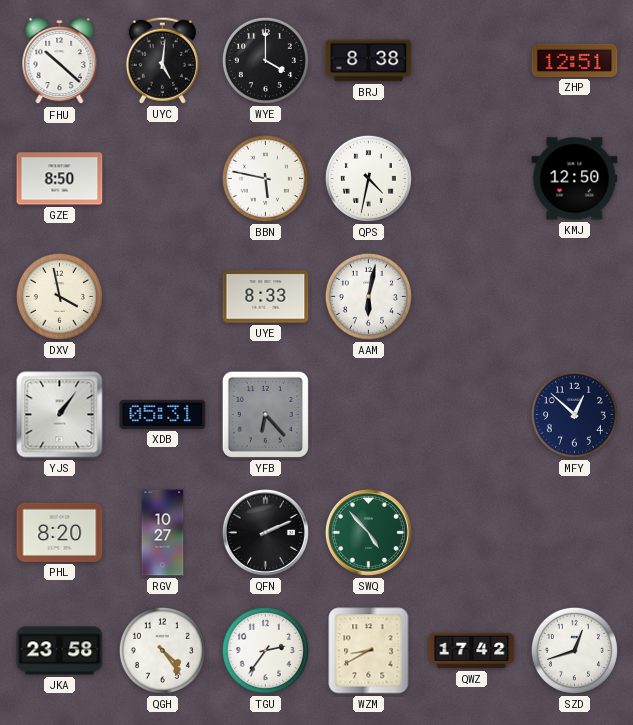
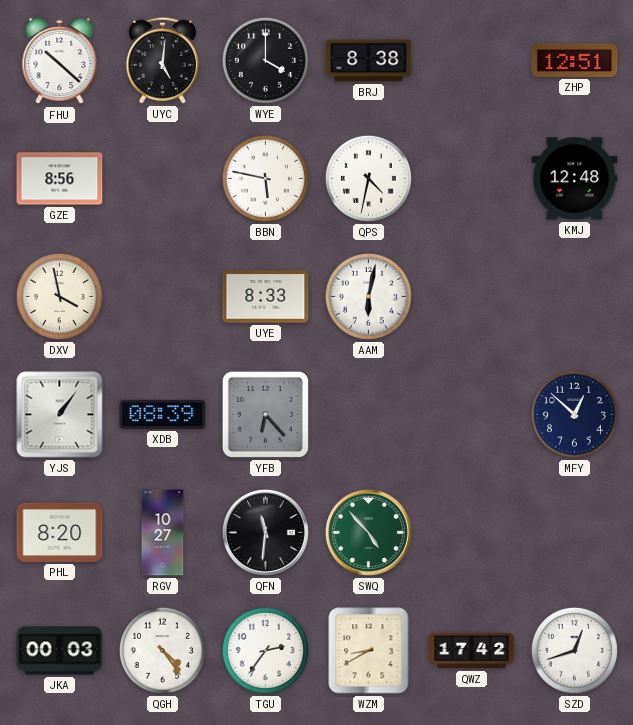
GZE: 8:50 -> 8:56 (60, 179)
KMJ: 12:50 -> 12:48 (575, 179)
XDB: 05:31 -> 08:39 (163, 414)
QFN: 2:11 -> 11:31 (265, 532)
JKA: 23:58 -> 00:03 (60, 651)
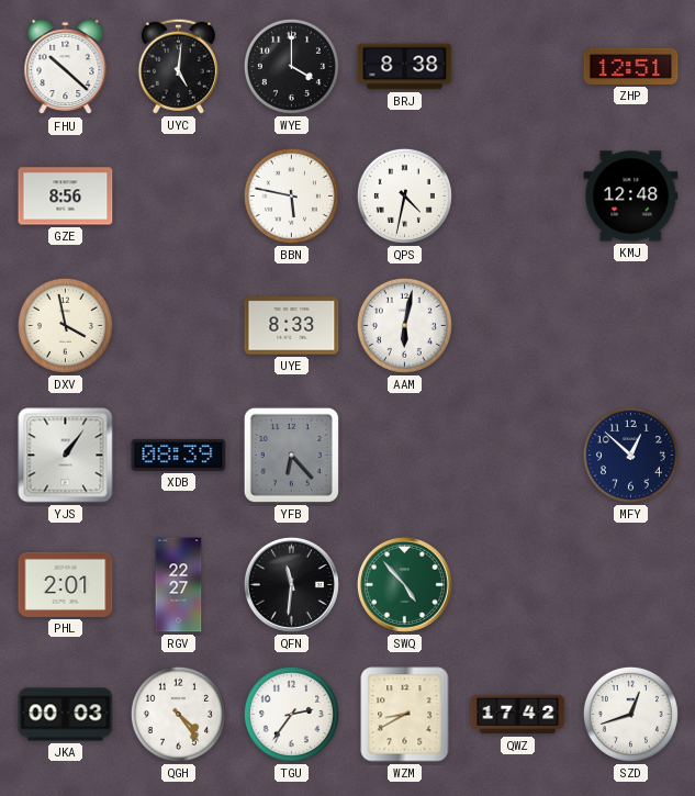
PHL: 8:20 -> 2:01 (66, 584)
RGV: 10:27 -> 22:27 (179, 585)
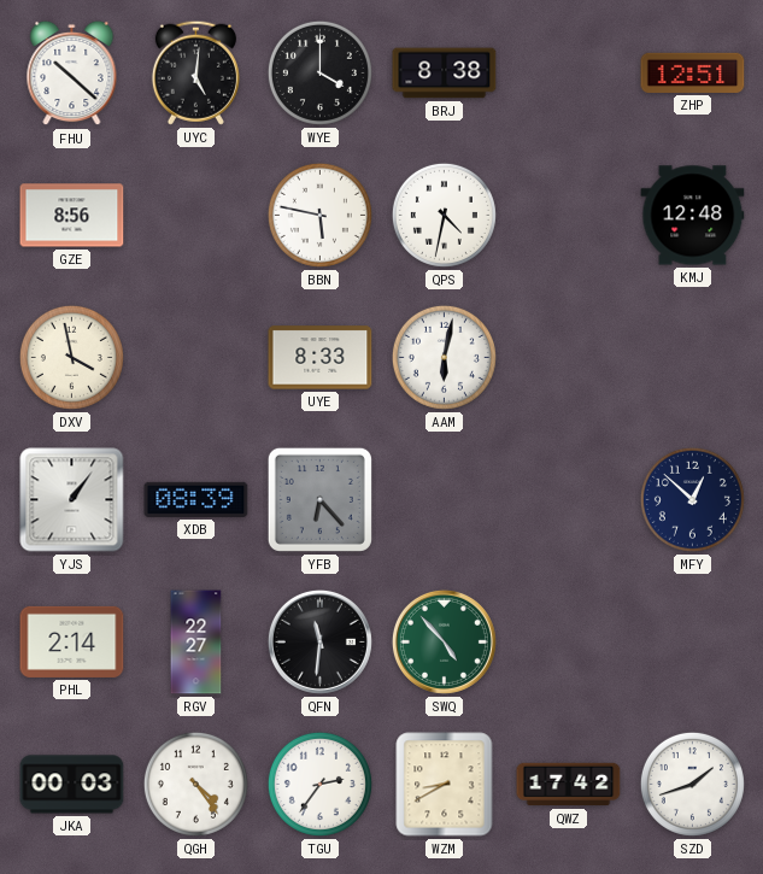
PHL: 2:01 -> 2:14 (72, 641)
SZD: 12:42 -> 1:42 (692, 784)
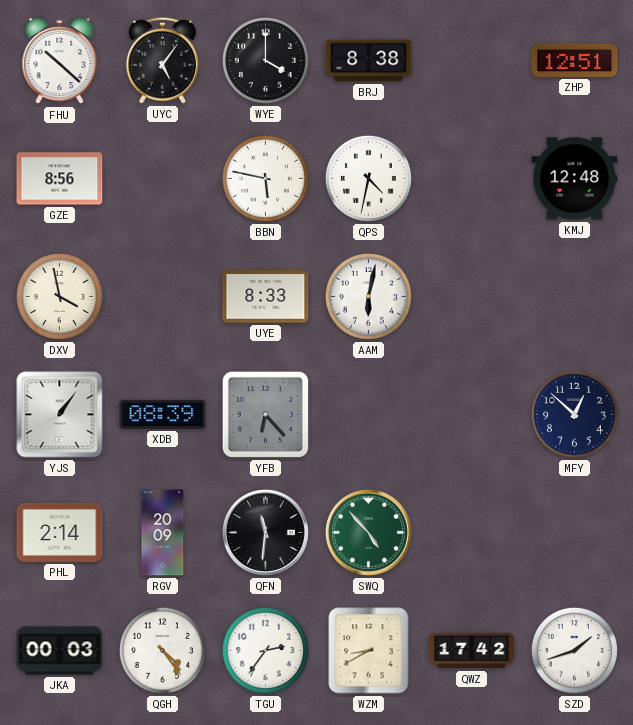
UYC: 5:01 -> 5:06 (162, 60)
RGV: 22:27 -> 20:09 (163, 533)
